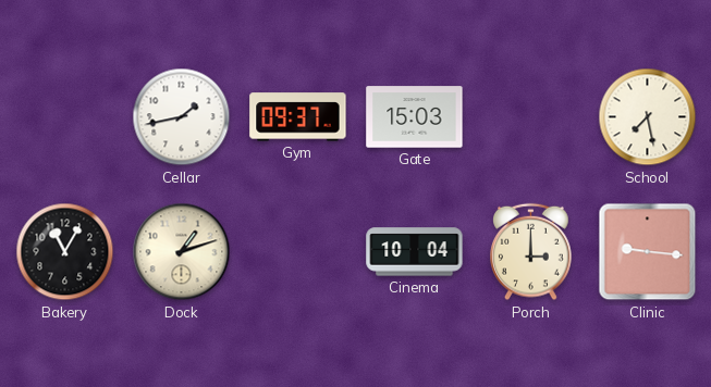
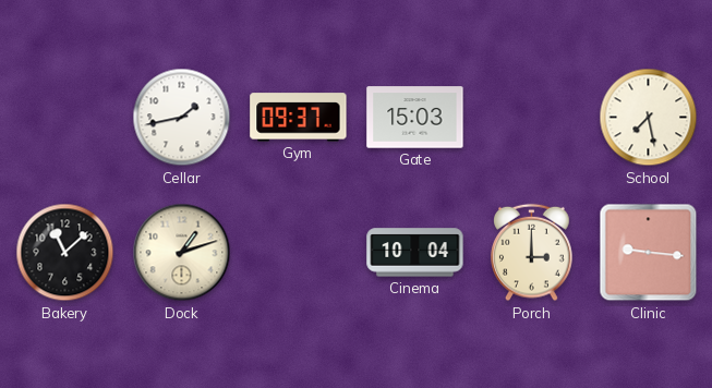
Bakery: 11:05 -> 11:08 (65, 253)
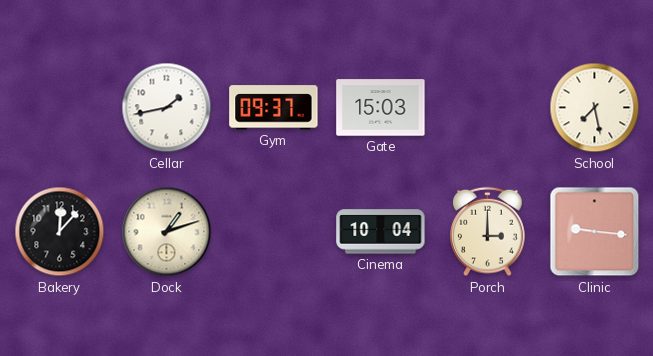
Bakery: 11:08 -> 12:07 (60, 232)
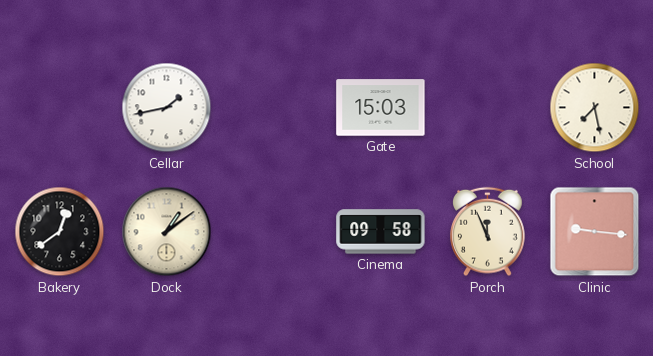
Gym: 09:37 -> none (274, 108)
Bakery: 12:07 -> 12:39 (60, 232)
Dock: 1:12 -> 1:09 (167, 232)
Cinema: 10:04 -> 09:58 (381, 232)
Porch: 3:00 -> 11:56 (488, 232)
